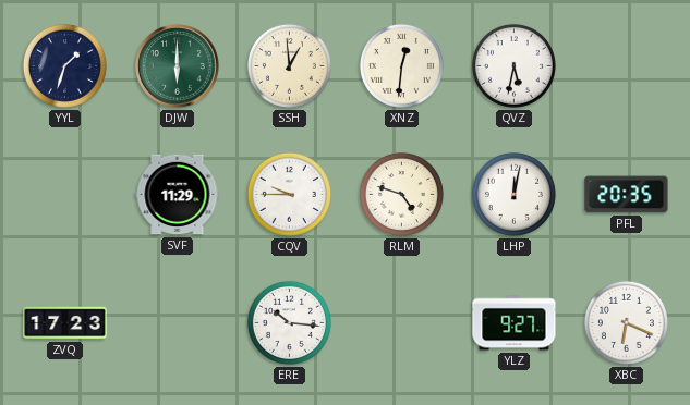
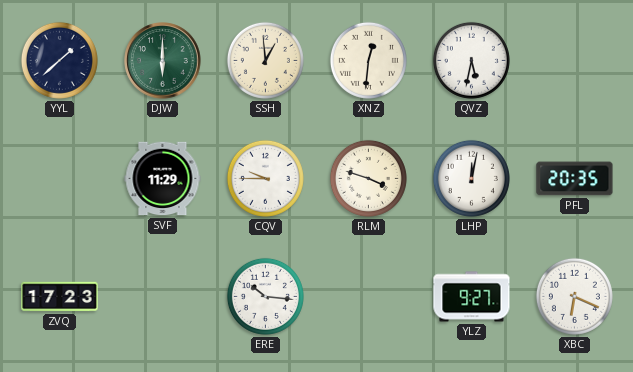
YYL: 1:33 -> 1:38 (59, 60)
RLM: 4:48 -> 3:48 (368, 178)
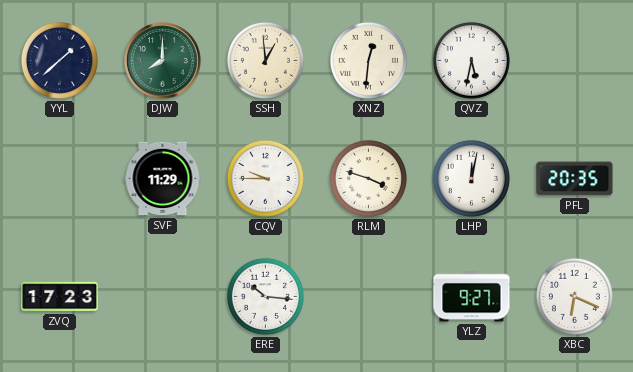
DJW: 6:00 -> 8:00 (163, 61)
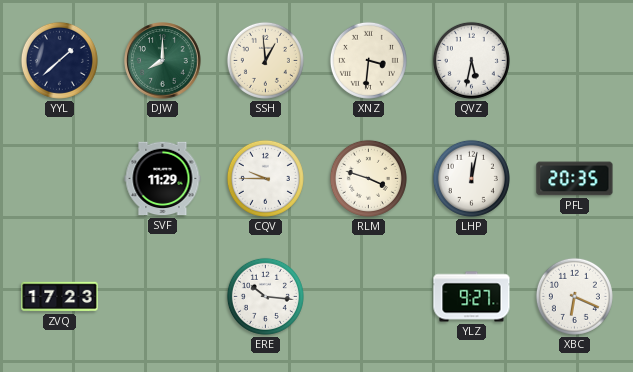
XNZ: 12:31 -> 3:31 (368, 60)
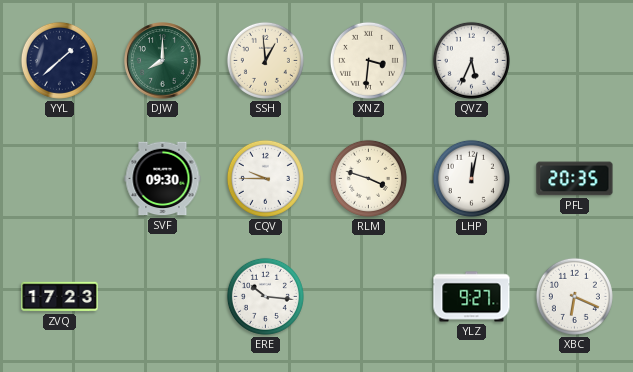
QVZ: 5:32 -> 5:34 (471, 60)
SVF: 11:29 -> 09:30 (163, 179)
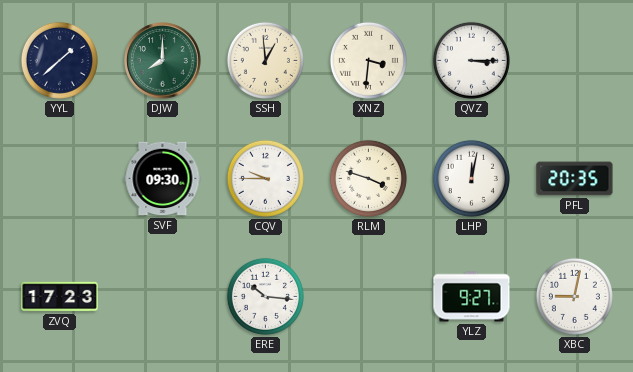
QVZ: 5:34 -> 3:15 (471, 60)
XBC: 6:19 -> 9:02 (574, 296)
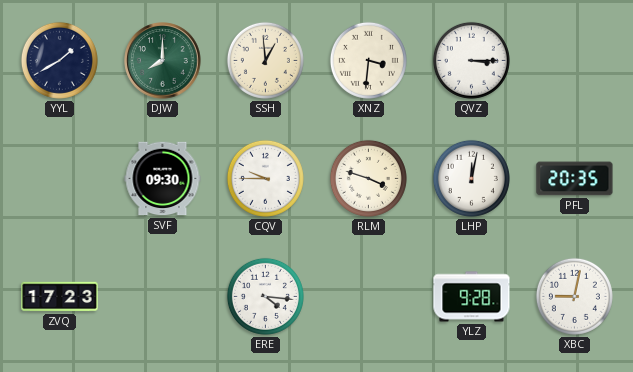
YYL: 1:38 -> 1:40 (59, 60)
ERE: 10:16 -> 4:16 (265, 296)
YLZ: 9:27 -> 9:28 (472, 297)
